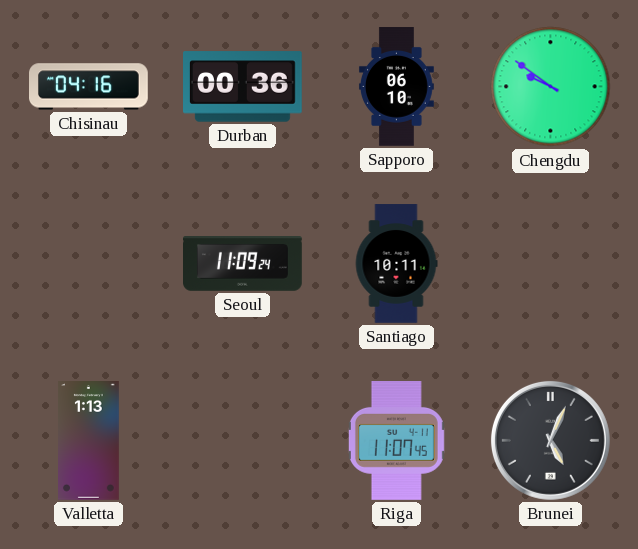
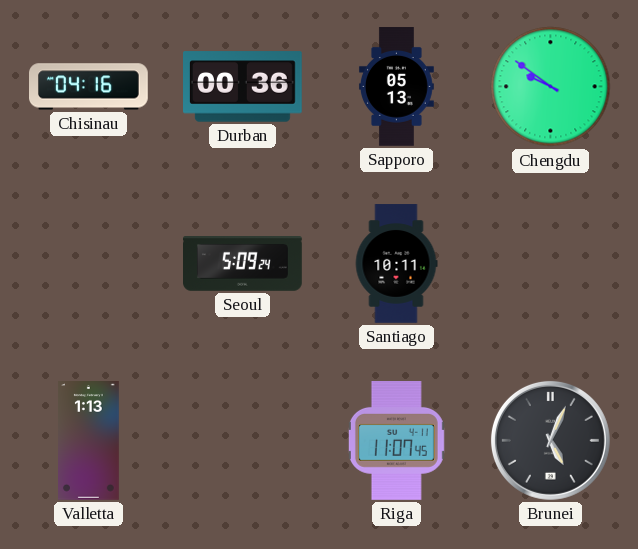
Sapporo: 06:10 -> 05:13 (396, 87)
Seoul: 11:09 -> 5:09 (243, 264)
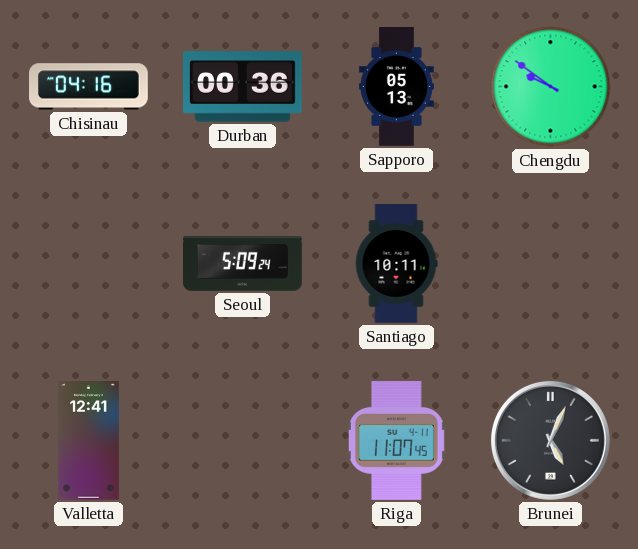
Valletta: 1:13 -> 12:41 (89, 441)
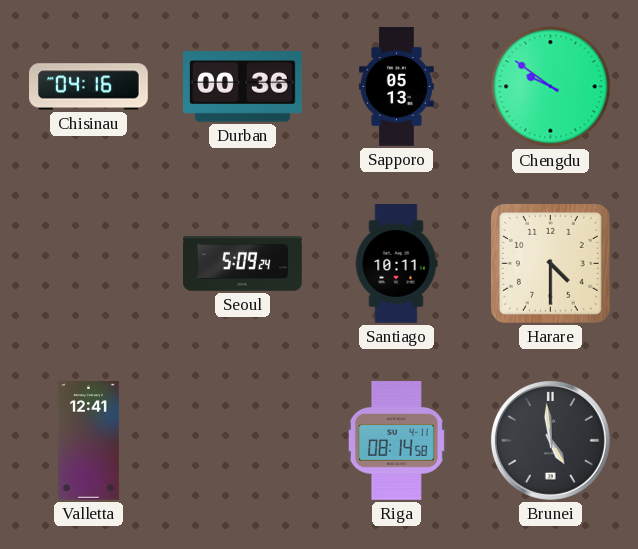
Harare: none -> 4:30 (550, 263)
Riga: 11:07 -> 08:14 (396, 441)
Brunei: 5:04 -> 4:59 (550, 440)
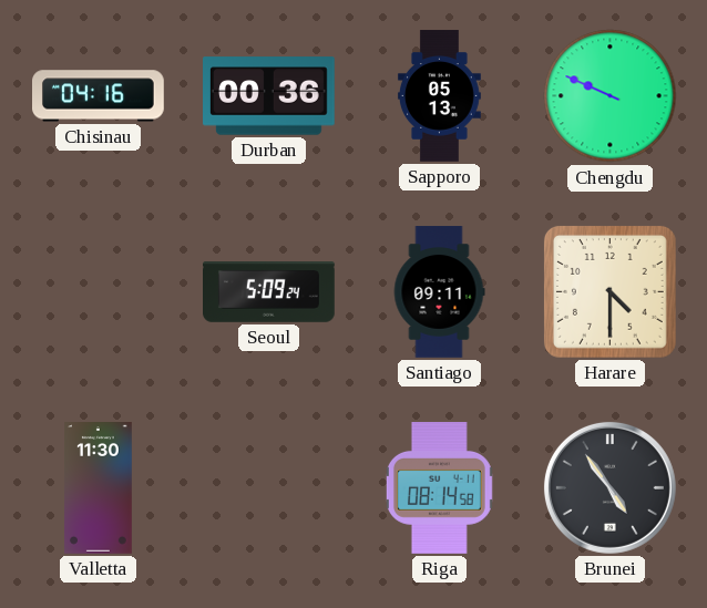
Chengdu: 9:51 -> 9:49 (611, 96)
Santiago: 10:11 -> 09:11 (439, 292)
Valletta: 12:41 -> 11:30 (99, 488)
Brunei: 4:59 -> 4:54 (609, 487)
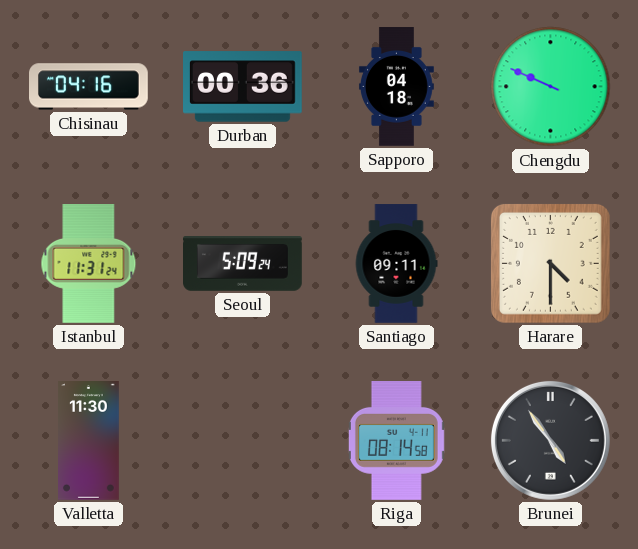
Sapporo: 05:13 -> 04:18 (396, 87)
Istanbul: none -> 11:31 (89, 264)
